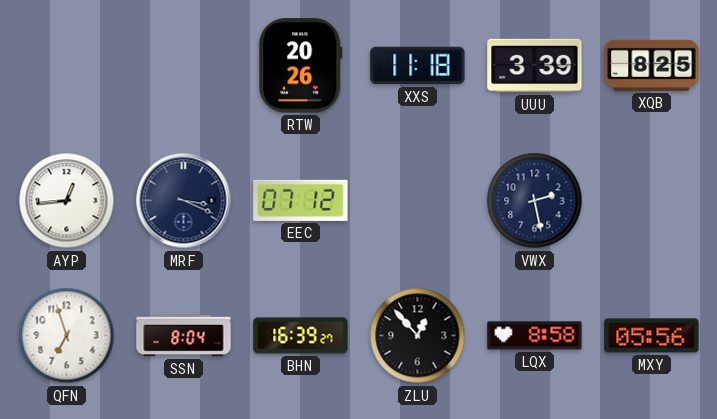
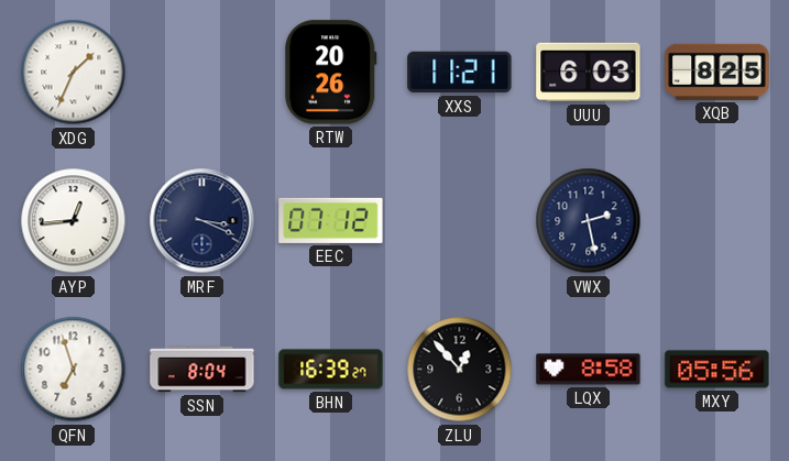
XDG: none -> 1:34 (74, 73)
XXS: 11:18 -> 11:21 (460, 73)
UUU: 3:39 -> 6:03 (589, 73)
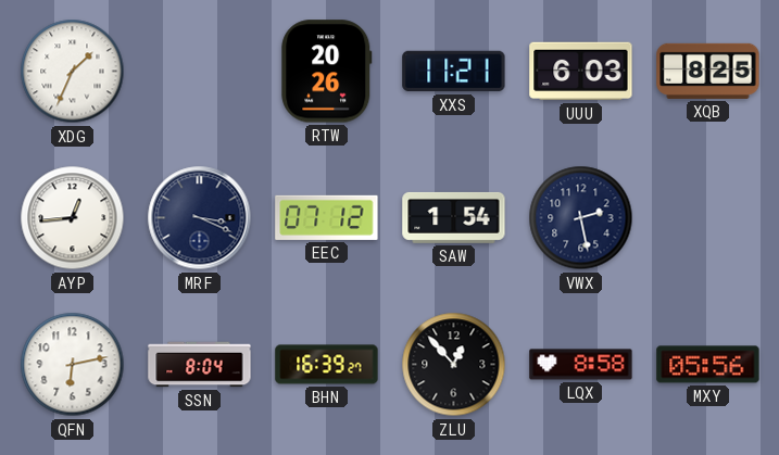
SAW: none -> 1:54 (454, 217)
QFN: 6:57 -> 6:13 (73, 365)
